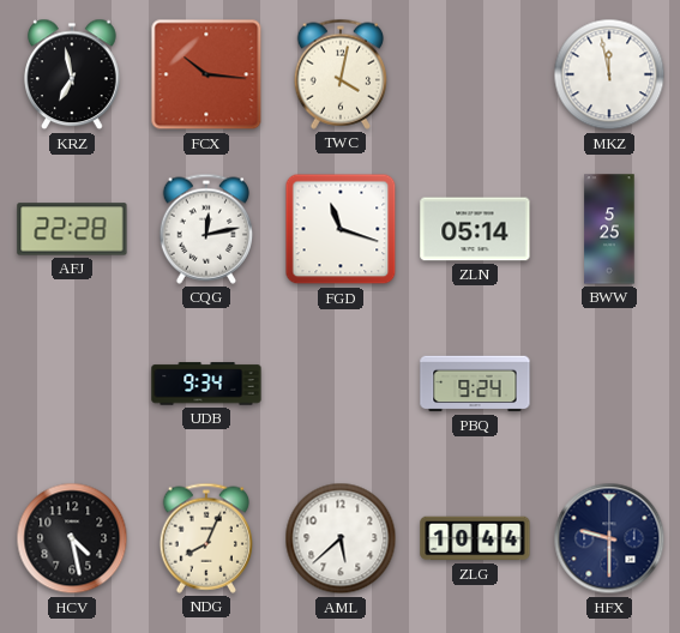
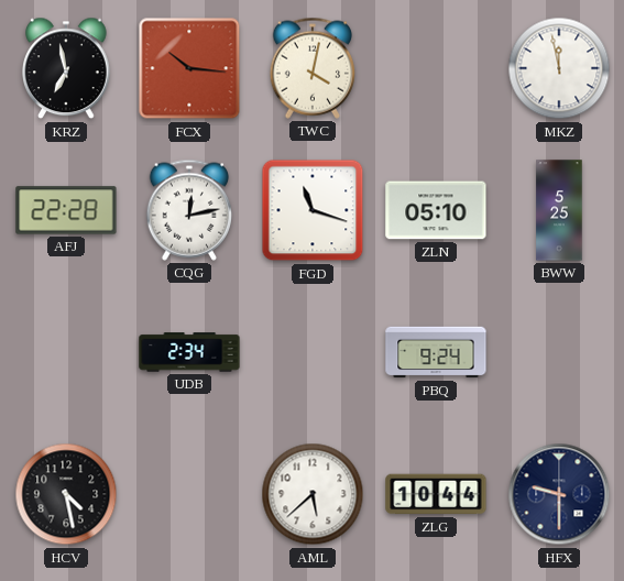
ZLN: 05:14 -> 05:10 (436, 210)
UDB: 9:34 -> 2:34 (189, 352)
NDG: 8:04 -> none (205, 538)
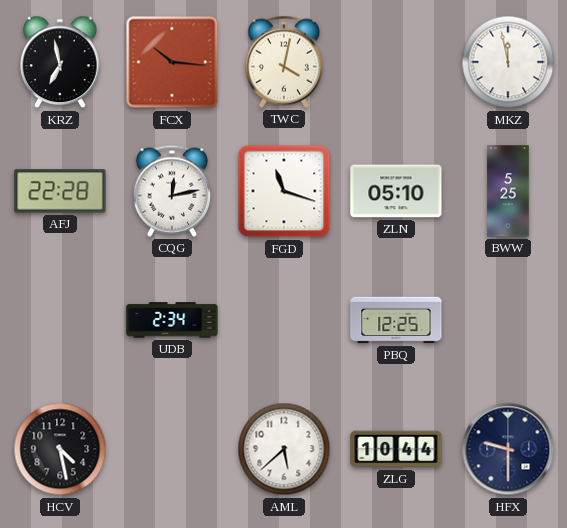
PBQ: 9:24 -> 12:25 (396, 320)
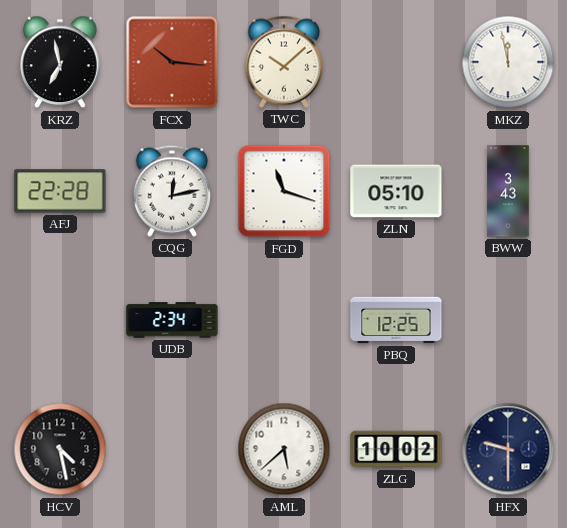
TWC: 4:02 -> 10:08 (283, 62)
BWW: 5:25 -> 3:43 (508, 191)
ZLG: 10:44 -> 10:02 (396, 449)
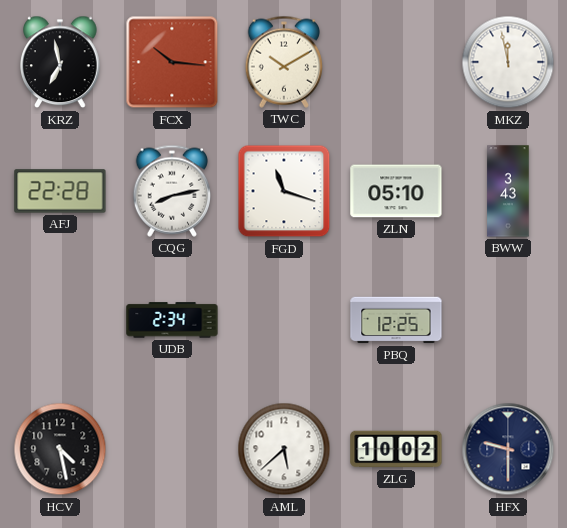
TWC: 10:08 -> 10:10 (283, 62)
CQG: 12:13 -> 8:13 (171, 191)
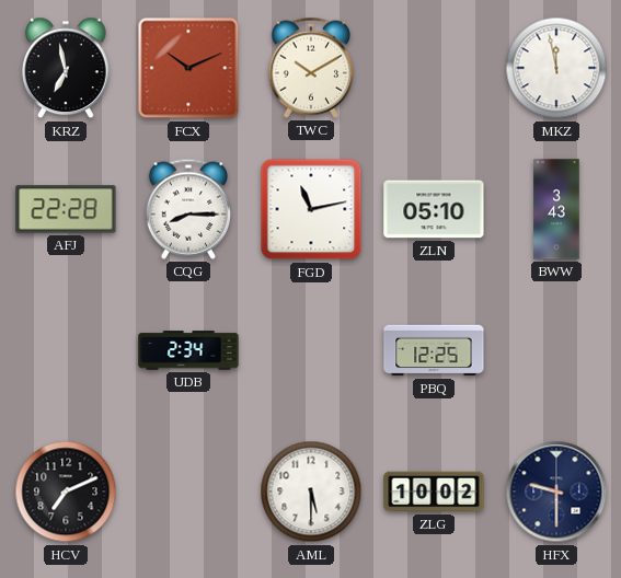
FCX: 10:16 -> 10:11 (188, 68)
CQG: 8:13 -> 8:15 (187, 209)
FGD: 11:18 -> 11:13 (311, 209)
HCV: 4:28 -> 7:11 (66, 492)
AML: 5:38 -> 5:30 (311, 492)
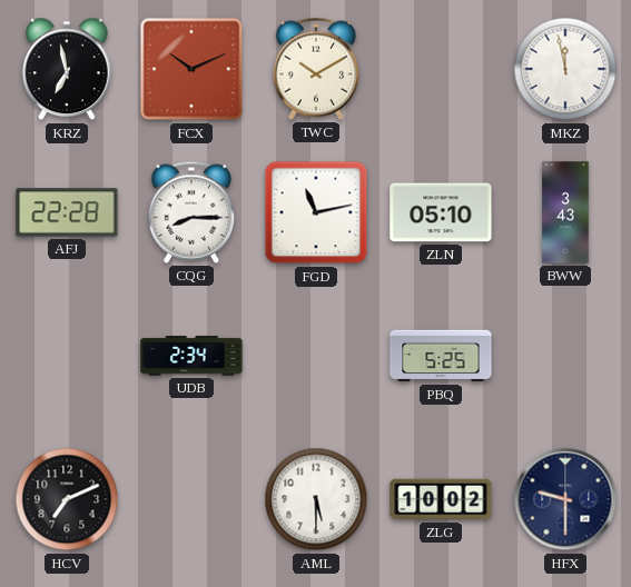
PBQ: 12:25 -> 5:25 (441, 356)
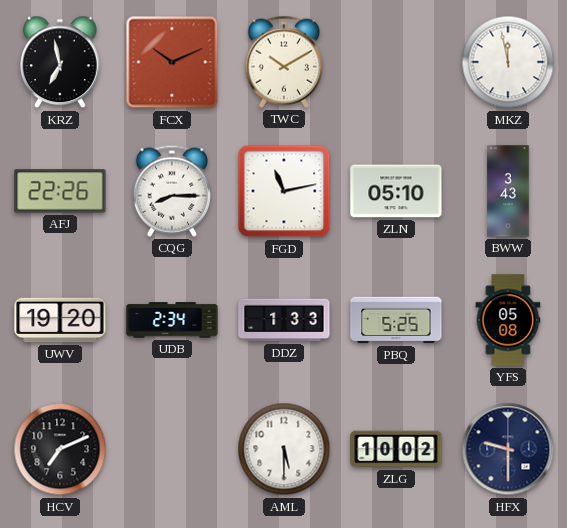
AFJ: 22:28 -> 22:26 (60, 191)
UWV: none -> 19:20 (60, 320)
DDZ: none -> 1:33 (284, 320)
YFS: none -> 05:08 (508, 320)
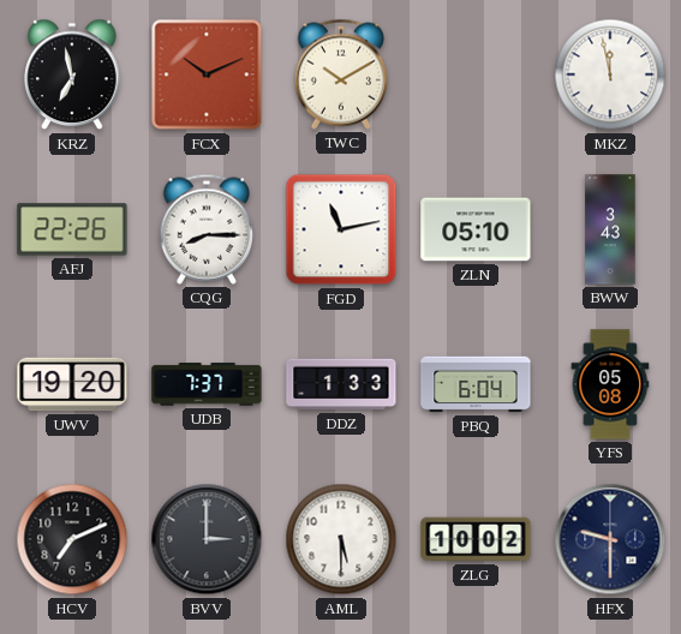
UDB: 2:34 -> 7:37 (207, 384)
PBQ: 5:25 -> 6:04 (476, 384)
BVV: none -> 3:00 (207, 539)
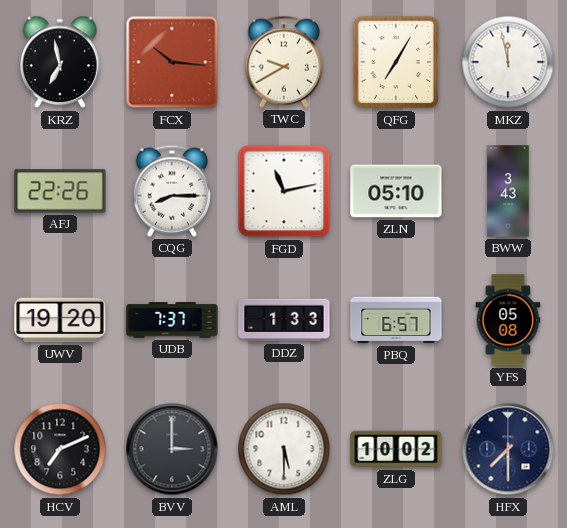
FCX: 10:11 -> 10:16 (172, 62)
TWC: 10:10 -> 9:40 (283, 62)
QFG: none -> 7:05 (396, 62)
PBQ: 6:04 -> 6:57 (396, 320)
HFX: 9:30 -> 7:30 (508, 449)
